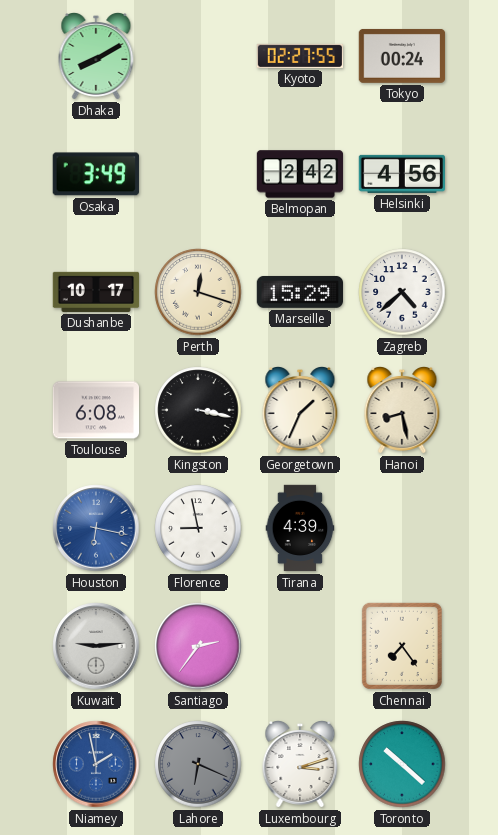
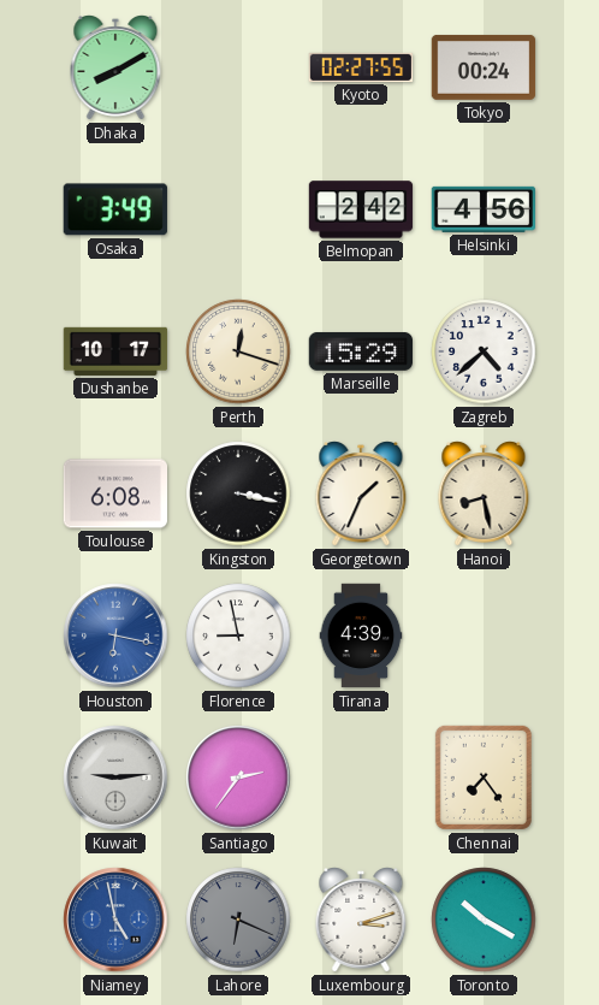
Niamey: 1:58 -> 4:58 (115, 920)
Toronto: 10:22 -> 10:20 (484, 920)
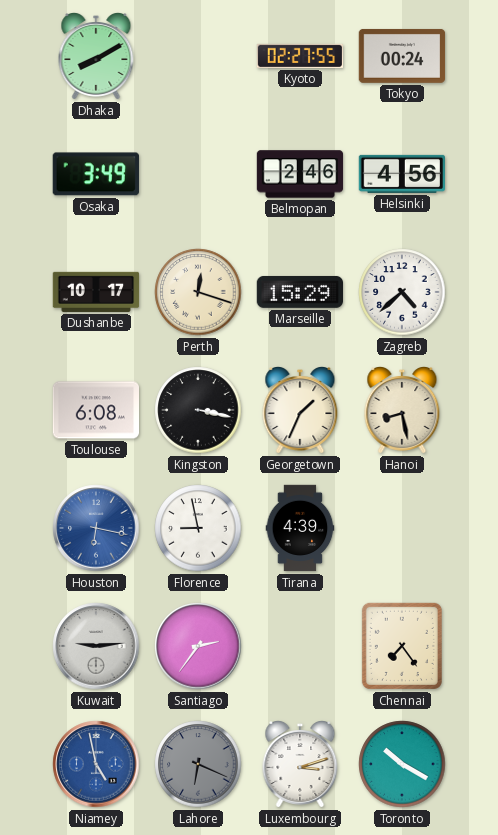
Belmopan: 2:42 -> 2:46 (300, 174)
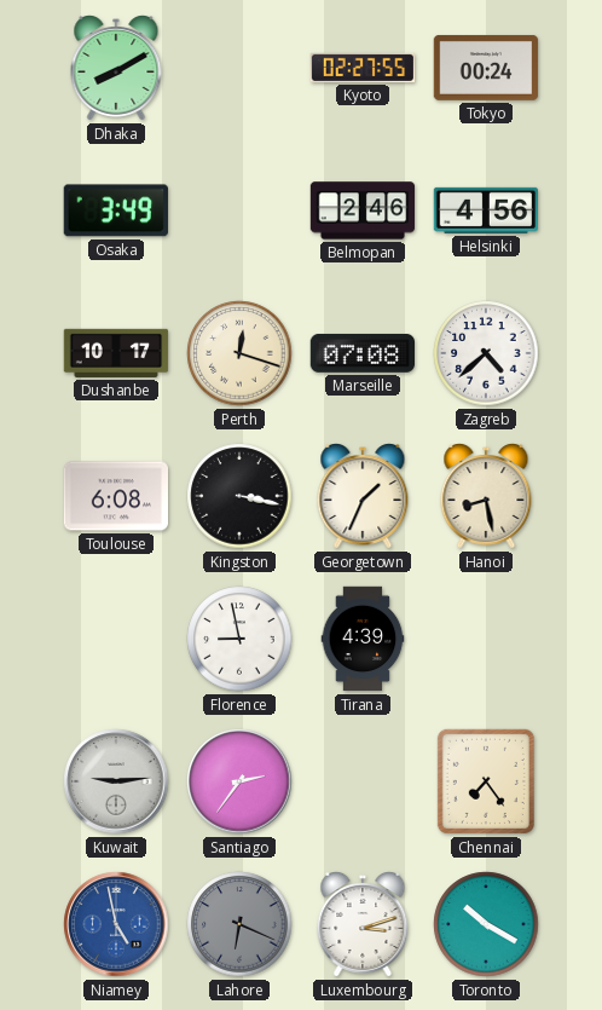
Marseille: 15:29 -> 07:08 (361, 353)
Houston: 6:17 -> none (96, 528)
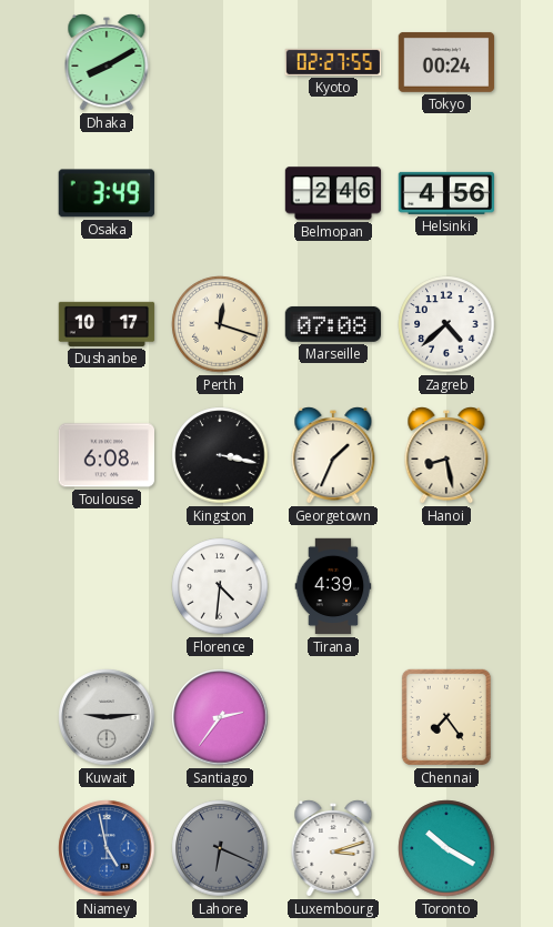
Florence: 8:58 -> 4:31 (220, 586)
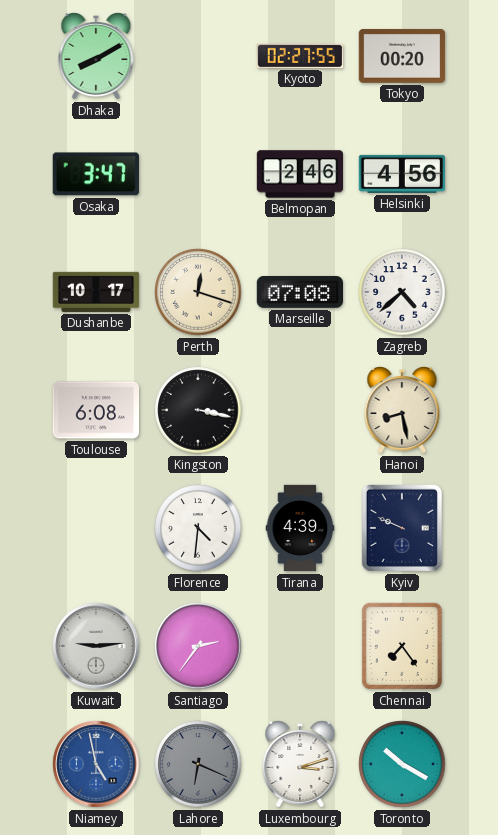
Tokyo: 00:24 -> 00:20 (402, 56)
Osaka: 3:49 -> 3:47 (96, 174)
Georgetown: 1:34 -> none (333, 456)
Kyiv: none -> 9:49 (402, 528)
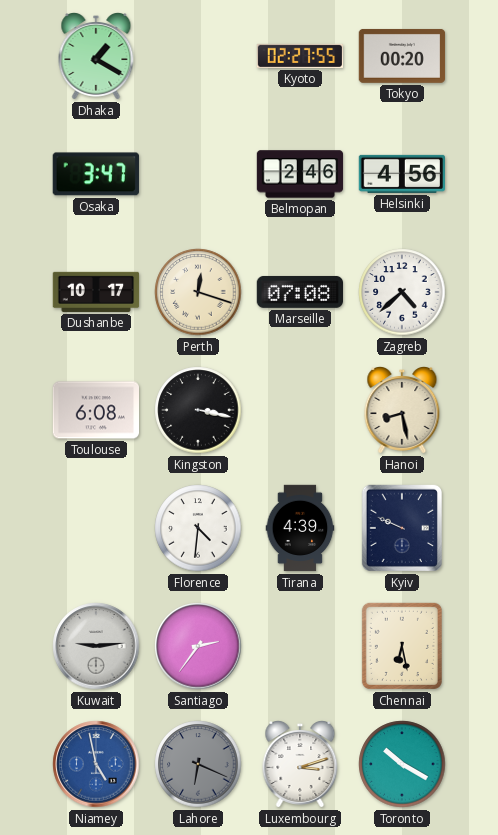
Dhaka: 8:10 -> 1:20 (96, 57)
Chennai: 7:24 -> 6:28 (402, 646)
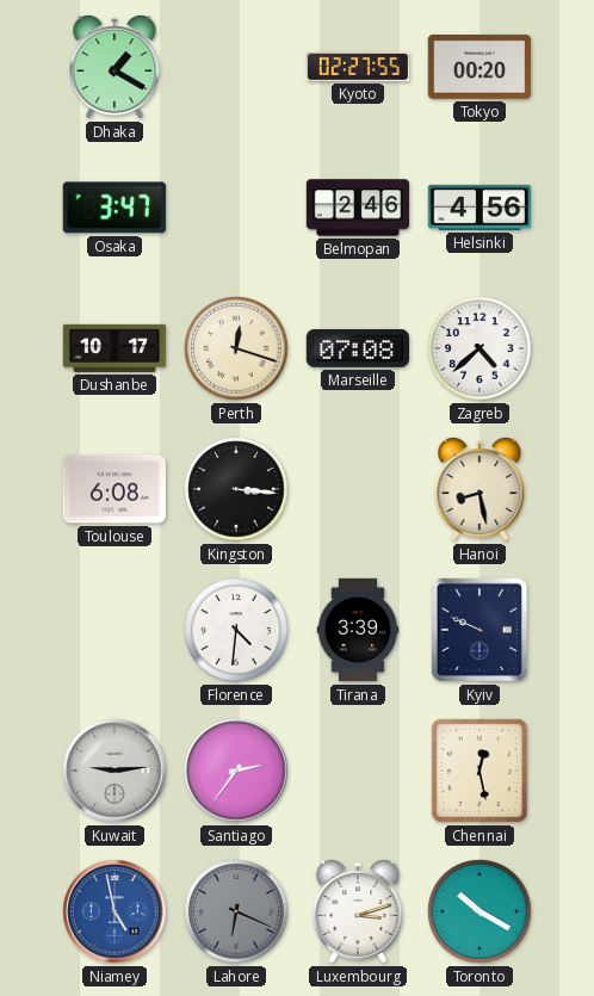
Kingston: 3:17 -> 3:16 (236, 489)
Tirana: 4:39 -> 3:39 (358, 630)
Chennai: 6:28 -> 12:28 (479, 771)
